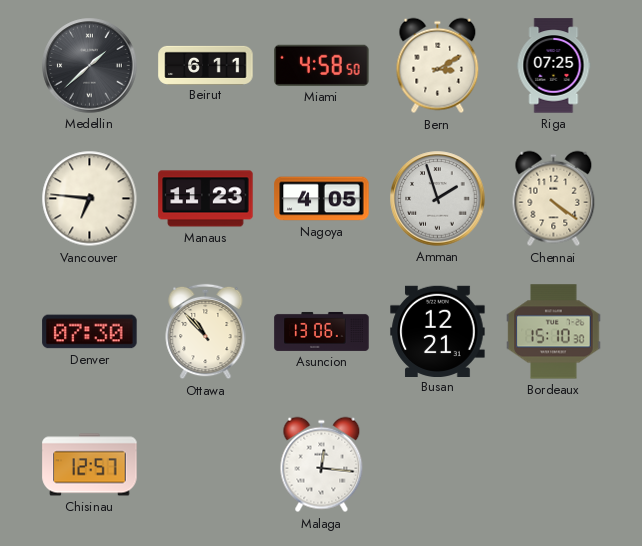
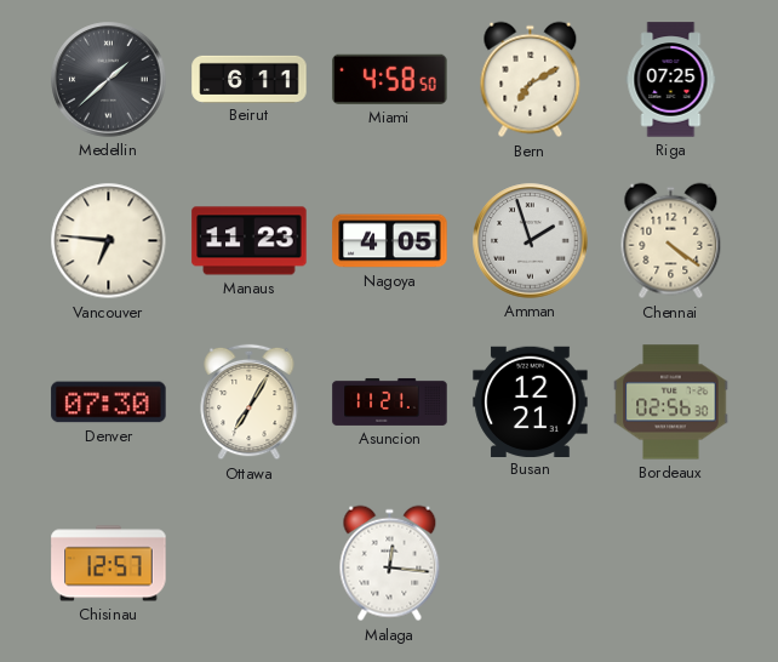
Bern: 3:10 -> 7:10 (531, 80)
Ottawa: 10:53 -> 7:05 (250, 403)
Asuncion: 13:06 -> 11:21 (390, 401)
Bordeaux: 15:10 -> 02:56 (671, 403)
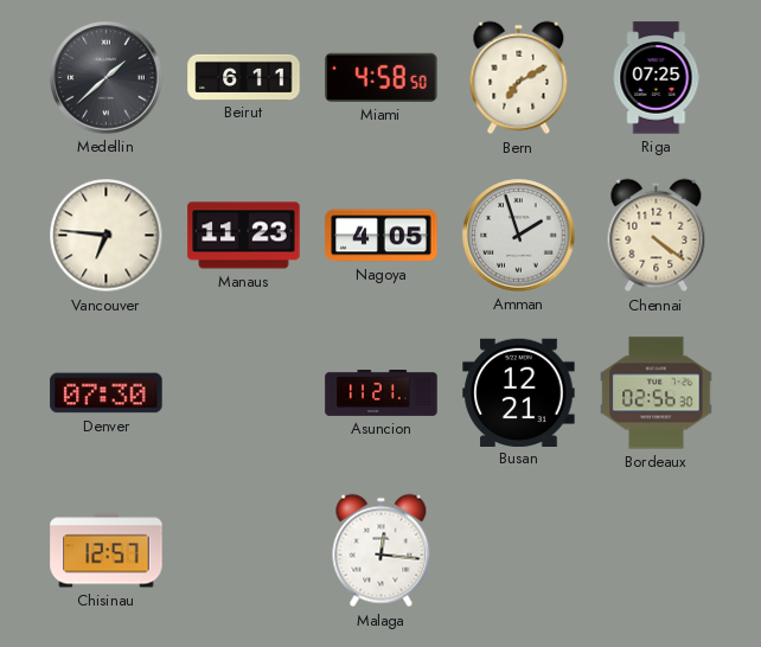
Ottawa: 7:05 -> none (250, 403)
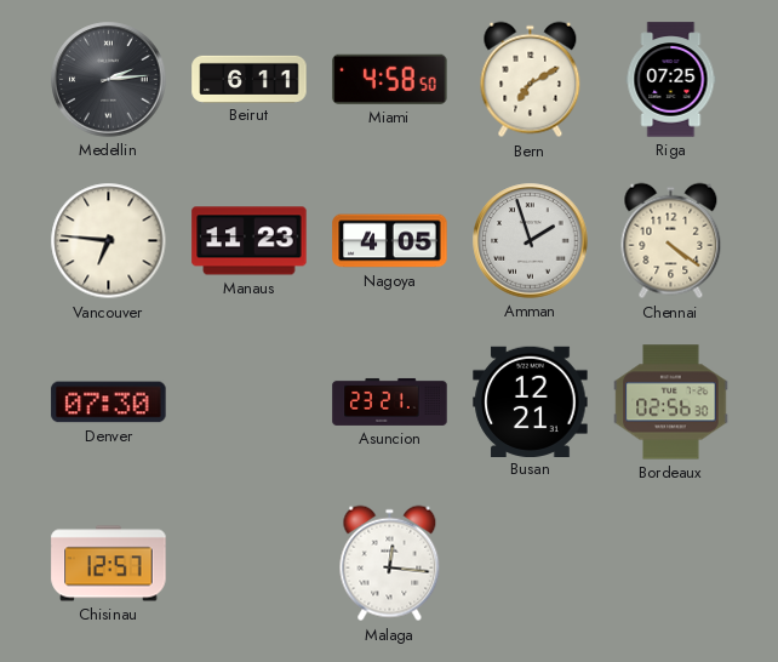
Medellin: 1:38 -> 2:14 (109, 80)
Asuncion: 11:21 -> 23:21 (390, 401)
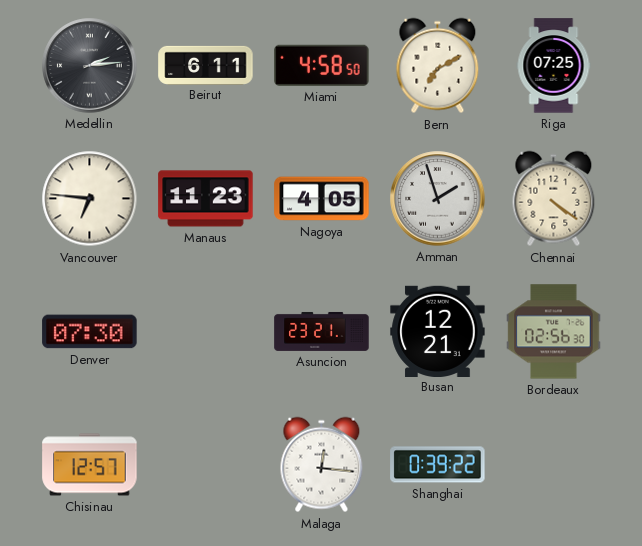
Shanghai: none -> 0:39 (438, 465)
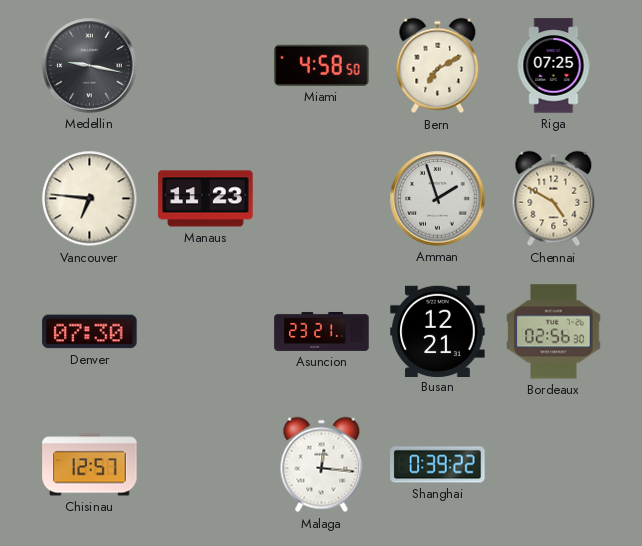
Medellin: 2:14 -> 9:17 (90, 66)
Beirut: 6:11 -> none (206, 65)
Nagoya: 4:05 -> none (322, 199)
Chennai: 4:21 -> 4:50 (554, 199)
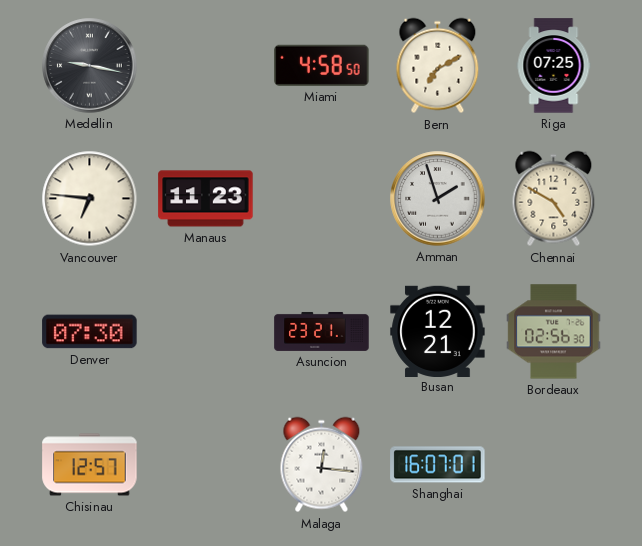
Shanghai: 0:39 -> 16:07 (438, 465)
